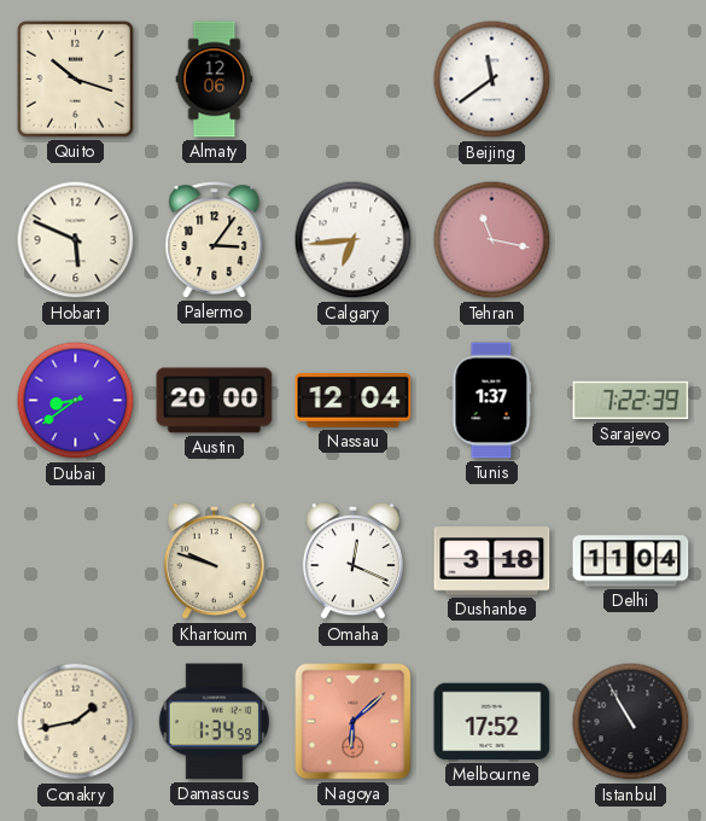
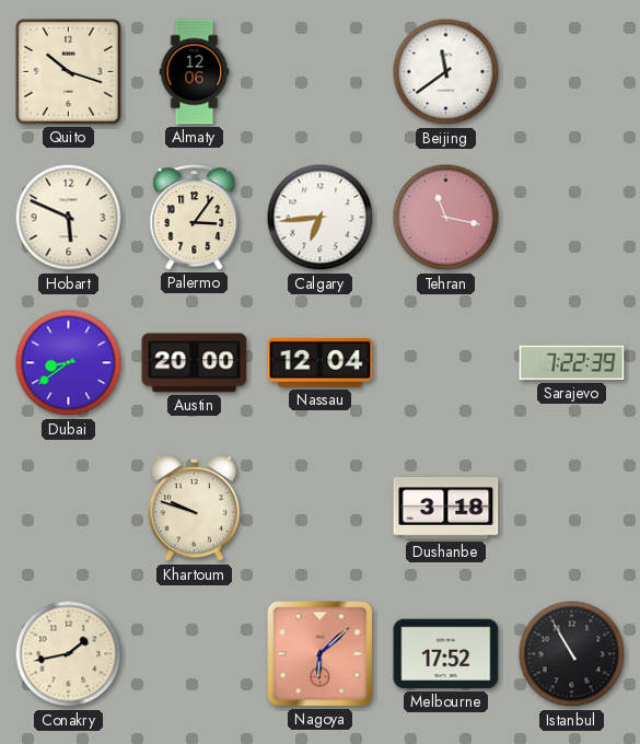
Tunis: 1:37 -> none (491, 401)
Omaha: 12:19 -> none (352, 563)
Delhi: 11:04 -> none (631, 561)
Damascus: 1:34 -> none (214, 722)
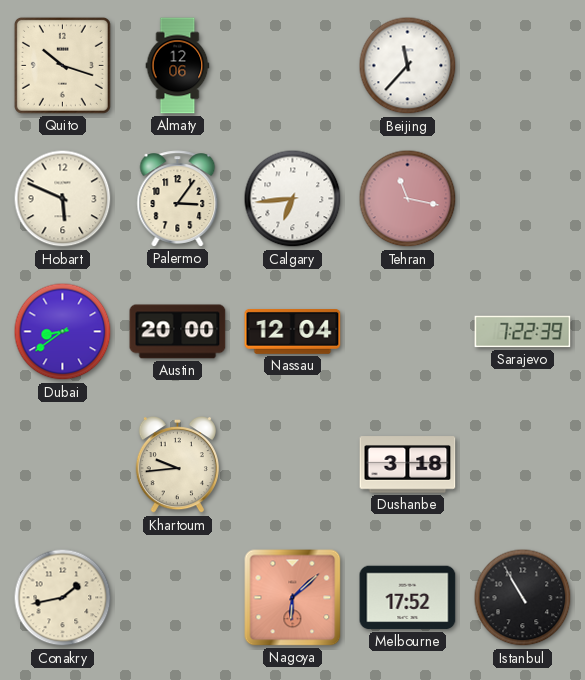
Beijing: 11:39 -> 11:37 (408, 66)
Khartoum: 9:48 -> 9:44 (177, 466)
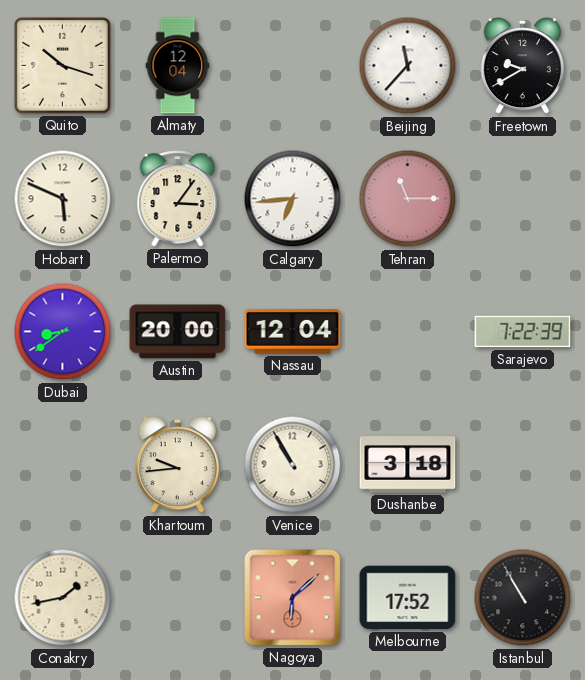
Almaty: 12:06 -> 12:04 (178, 66)
Freetown: none -> 9:40 (522, 67)
Tehran: 11:17 -> 11:15 (408, 199)
Venice: none -> 10:55 (293, 465)
